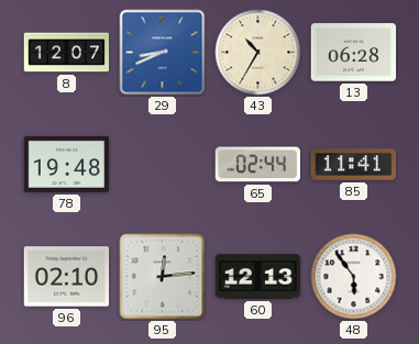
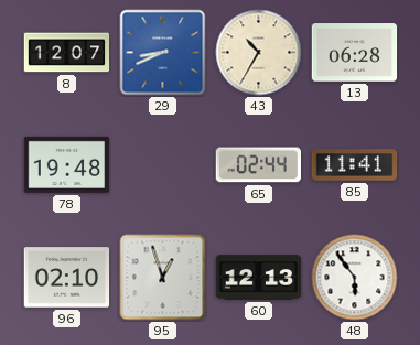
95: 12:14 -> 12:57 (163, 278)
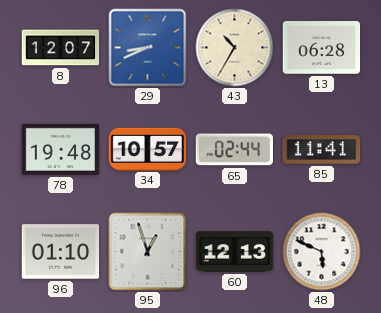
34: none -> 10:57 (148, 149)
96: 02:10 -> 01:10 (61, 252)
48: 5:54 -> 5:49 (322, 252)
